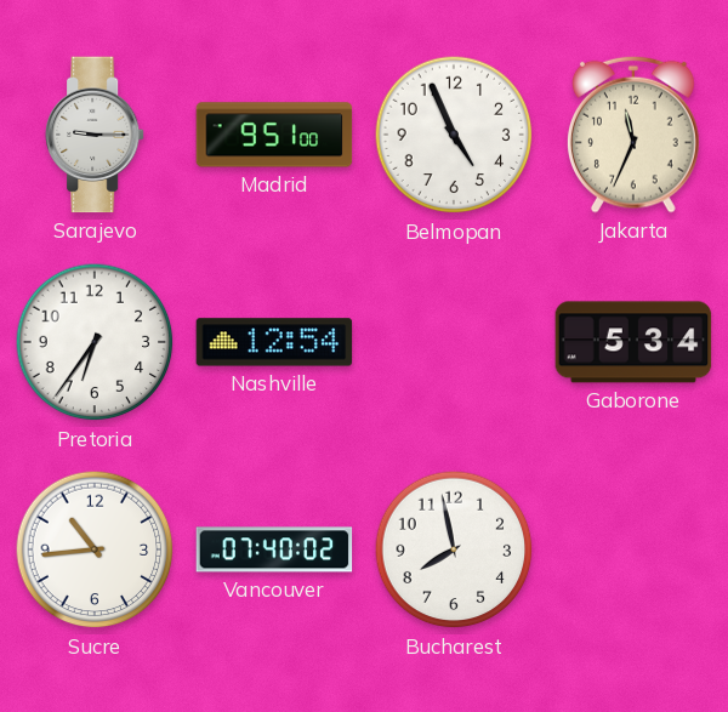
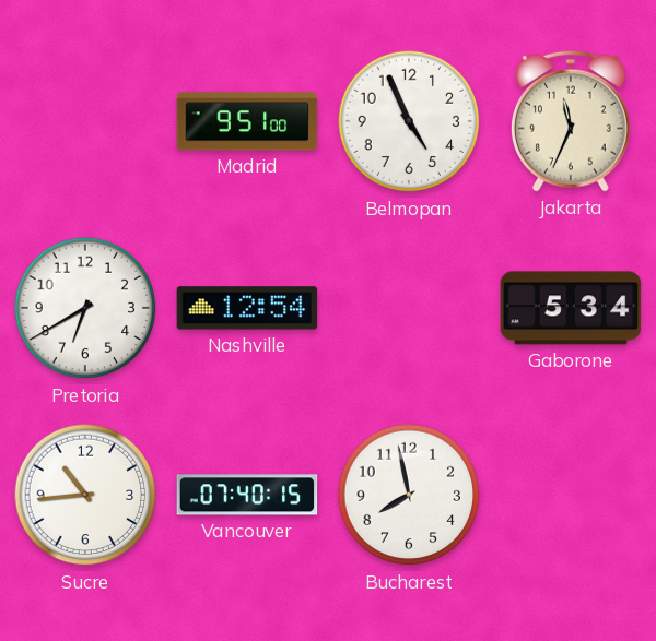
Sarajevo: 9:15 -> none (96, 135)
Pretoria: 6:36 -> 6:40 (85, 308)
Vancouver: 07:40:02 -> 07:40:15 (247, 495)
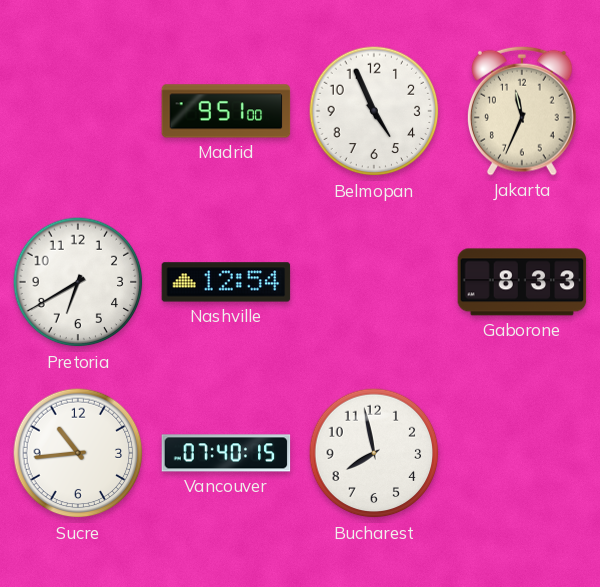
Gaborone: 5:34 -> 8:33 (522, 282)
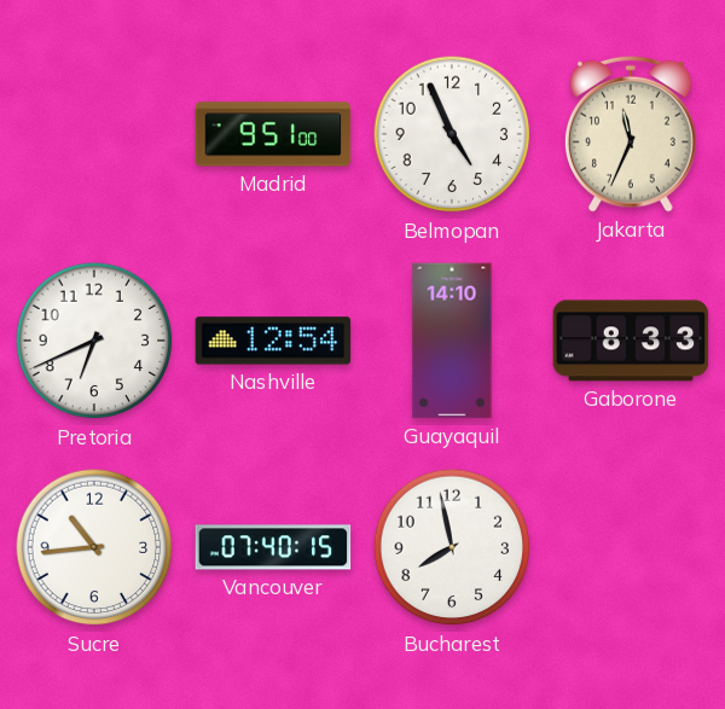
Pretoria: 6:40 -> 6:41 (94, 341)
Guayaquil: none -> 14:10 (452, 341)
